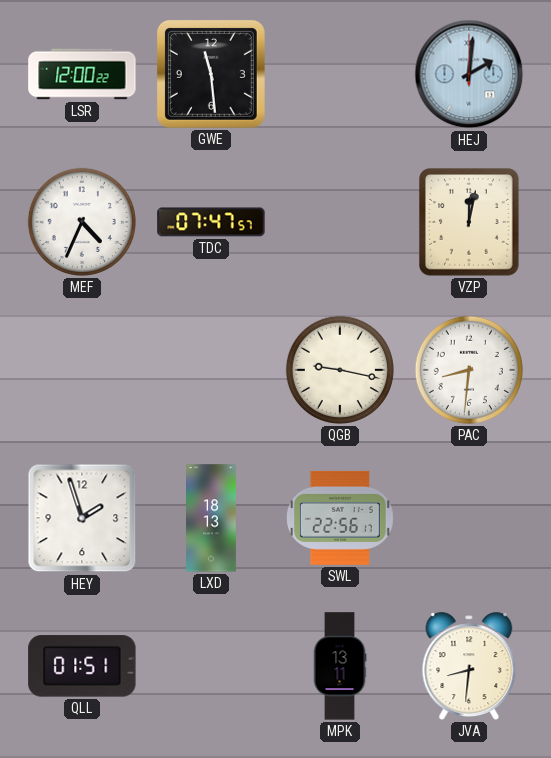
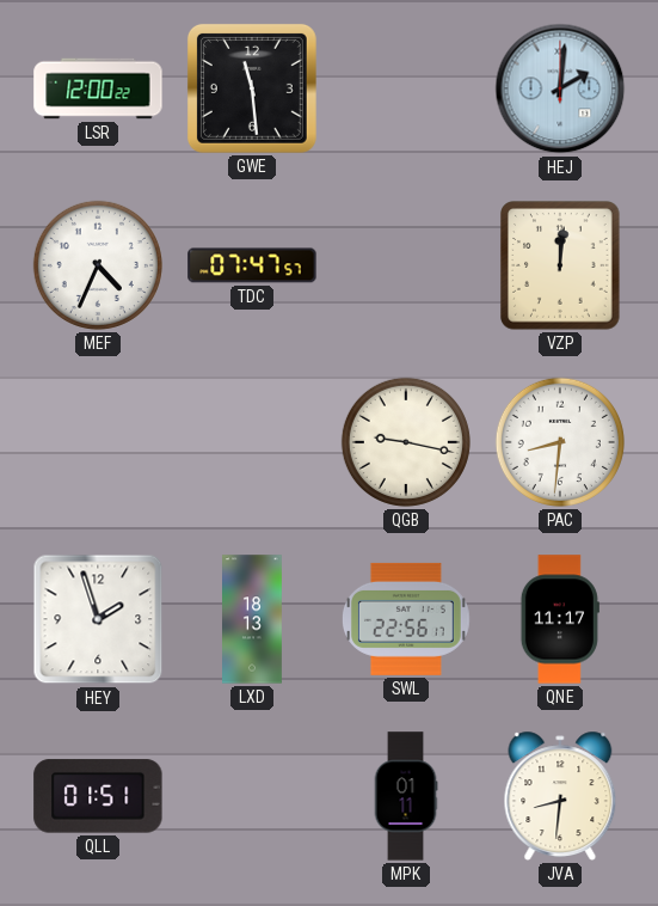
VZP: 12:02 -> 12:01 (560, 265)
QNE: none -> 11:17 (560, 619)
MPK: 13:11 -> 01:11 (406, 796)
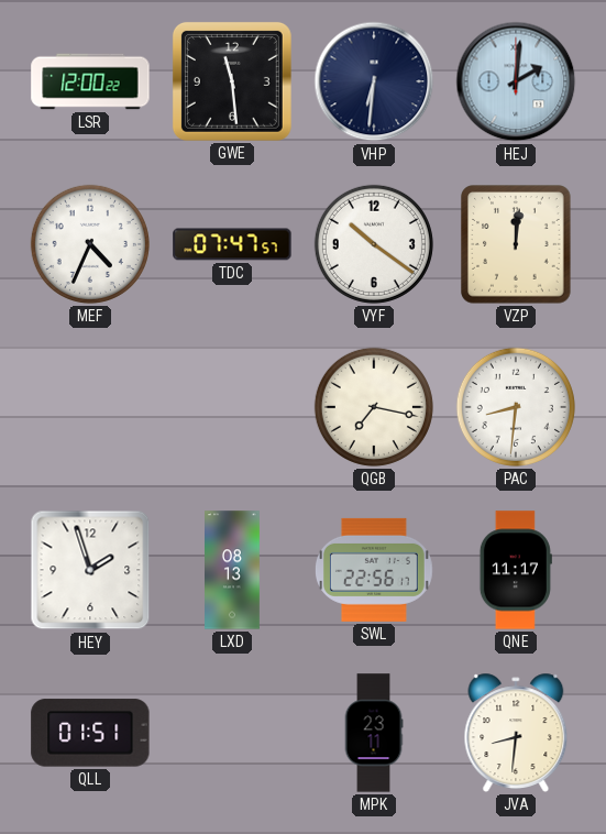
VHP: none -> 6:31 (374, 81)
VYF: none -> 10:21 (374, 244)
QGB: 9:17 -> 7:17 (374, 407)
LXD: 18:13 -> 08:13 (233, 570)
MPK: 01:11 -> 23:11 (374, 733)
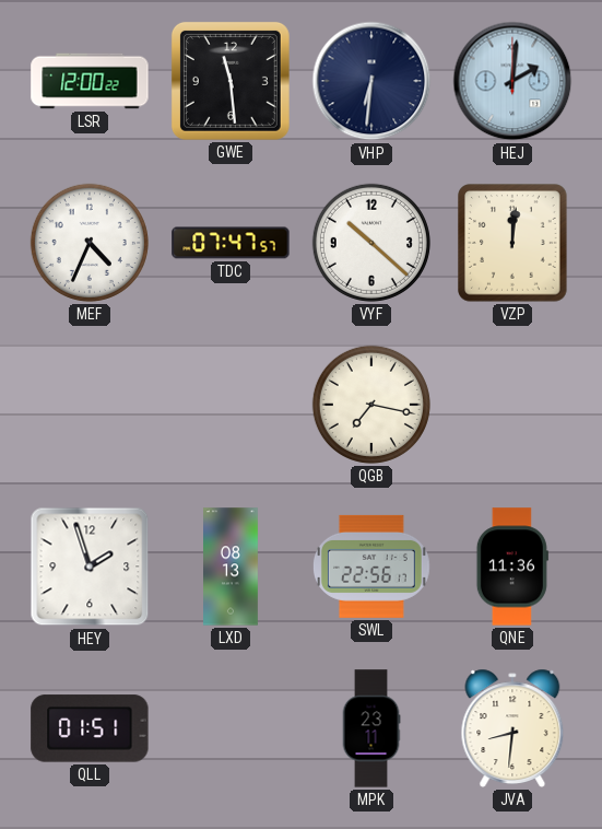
VYF: 10:21 -> 10:22 (371, 243)
PAC: 8:31 -> none (516, 407)
QNE: 11:17 -> 11:36 (512, 567)
